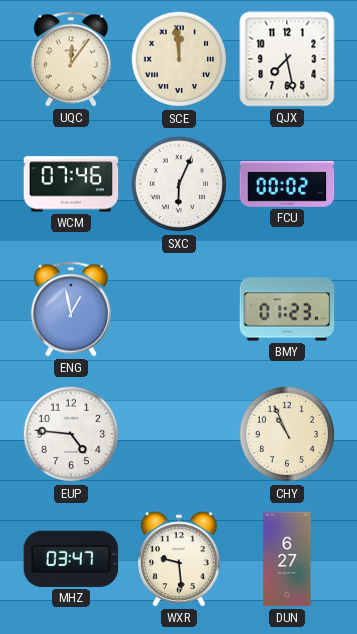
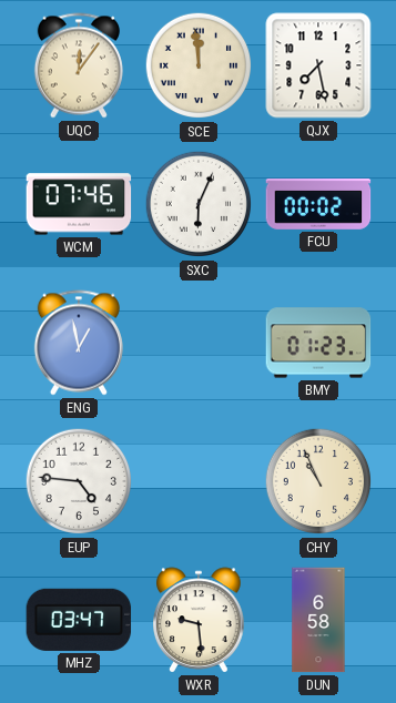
DUN: 6:27 -> 6:58 (318, 620)
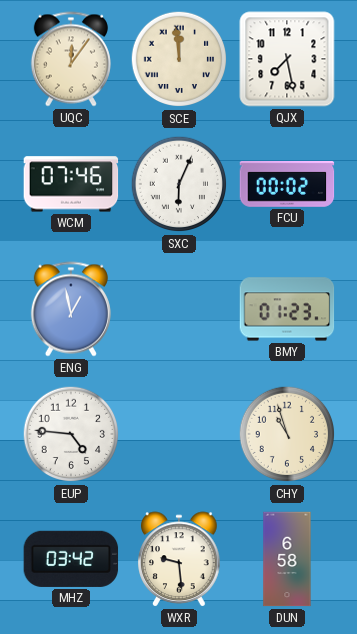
CHY: 10:56 -> 10:57 (287, 434)
MHZ: 03:47 -> 03:42 (71, 559)
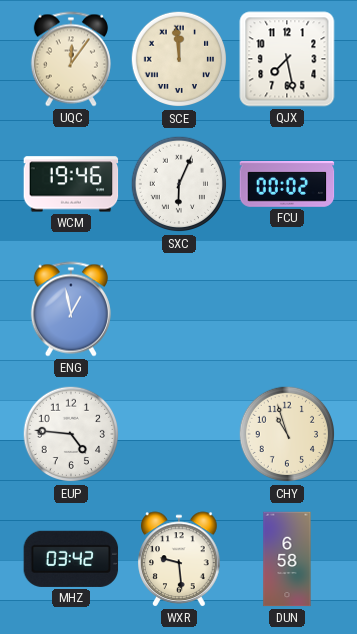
WCM: 07:46 -> 19:46 (71, 184)
BMY: 01:23 -> none (287, 309)
